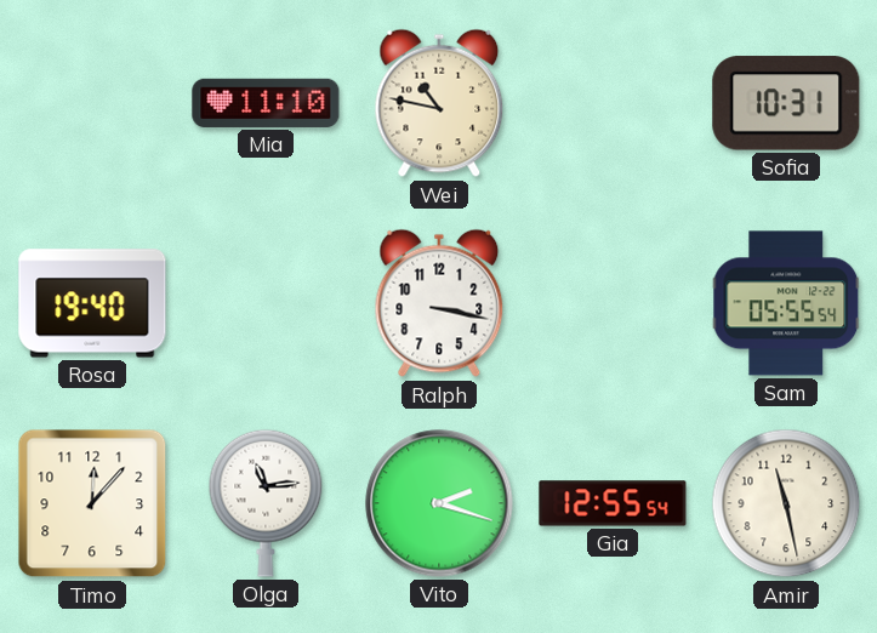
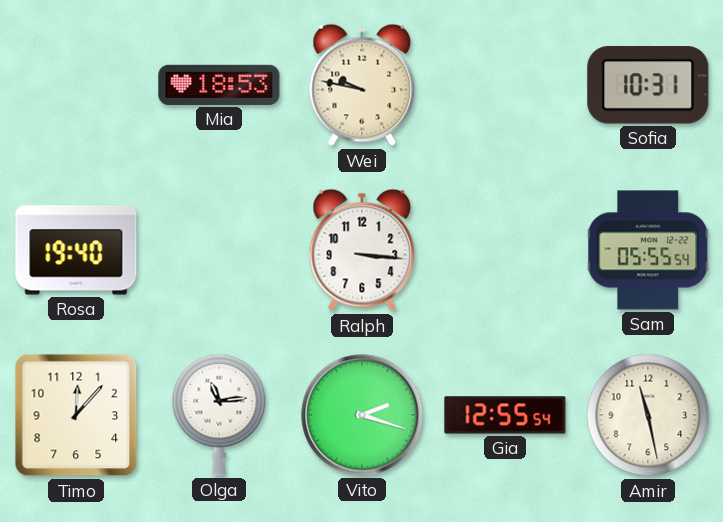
Mia: 11:10 -> 18:53 (219, 85)
Wei: 10:47 -> 9:47 (362, 85)
Ralph: 3:17 -> 3:16 (362, 250)
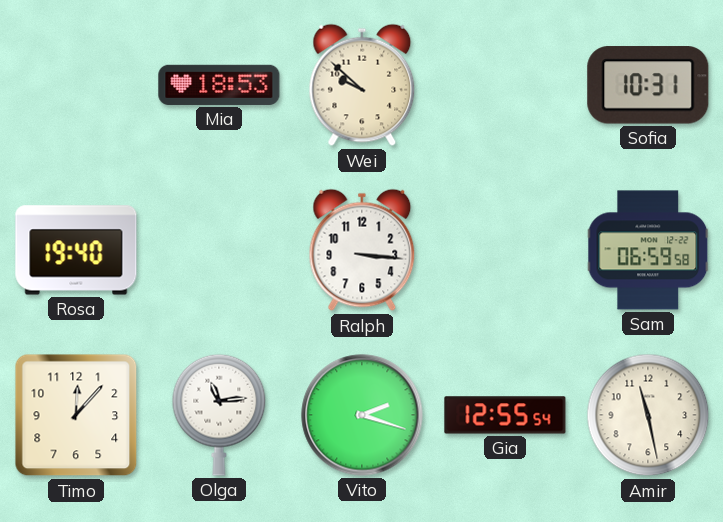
Wei: 9:47 -> 9:52 (362, 85)
Sam: 05:55 -> 06:59 (648, 250)
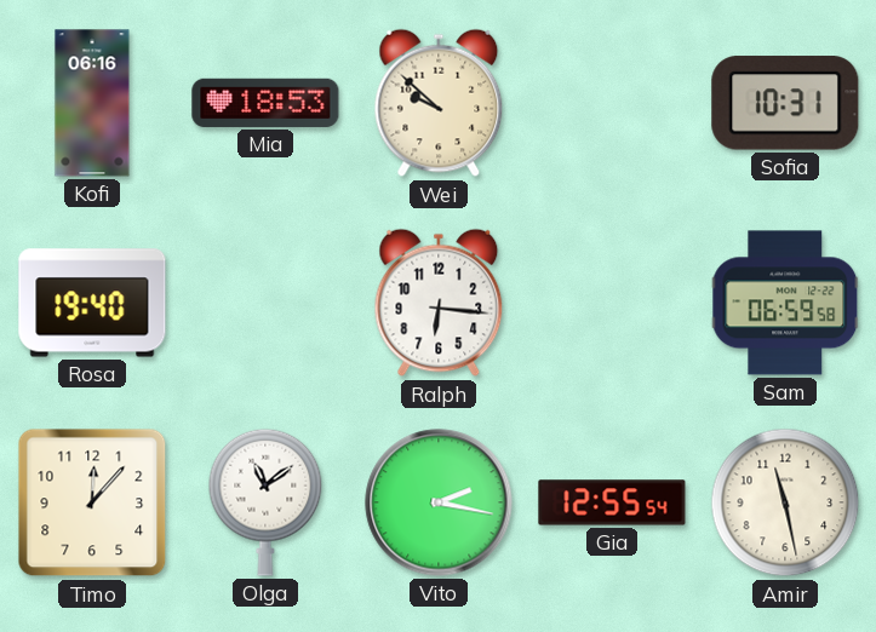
Kofi: none -> 06:16 (92, 103)
Ralph: 3:16 -> 6:16 (439, 303)
Olga: 11:14 -> 11:09 (265, 502)
Vito: 2:18 -> 2:17 (439, 502)
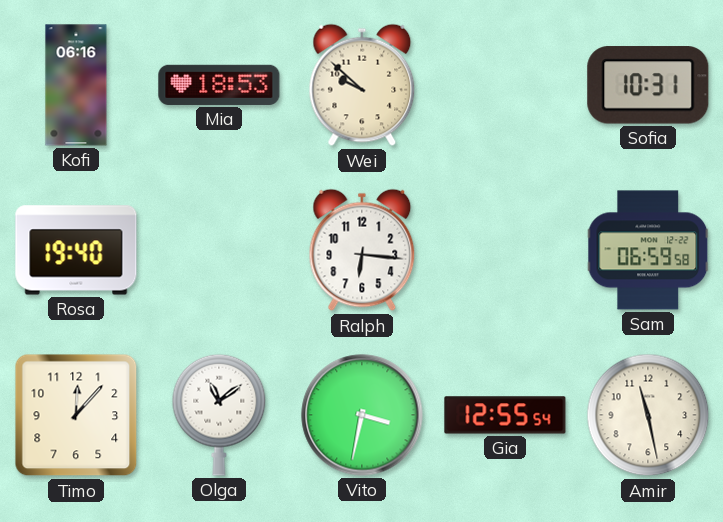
Vito: 2:17 -> 3:32 (362, 415)
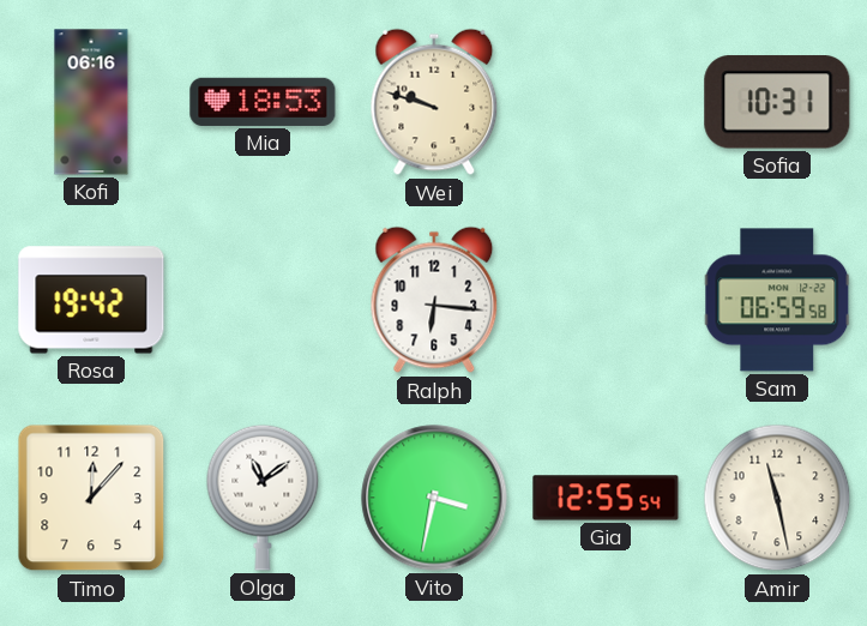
Wei: 9:52 -> 9:48 (434, 102)
Rosa: 19:40 -> 19:42 (91, 300)
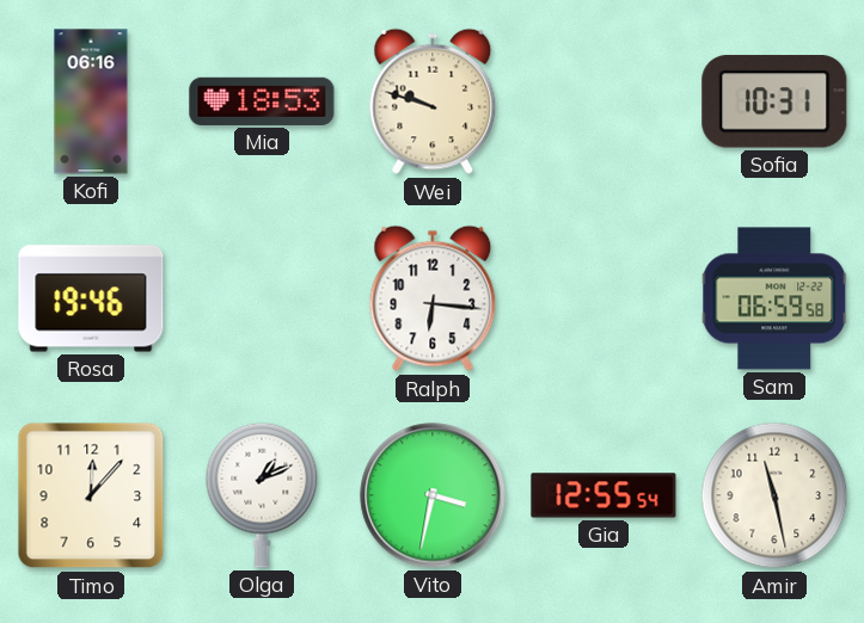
Rosa: 19:42 -> 19:46 (91, 298)
Olga: 11:09 -> 1:11 (262, 495)
